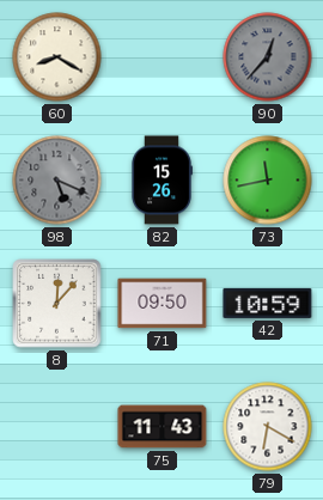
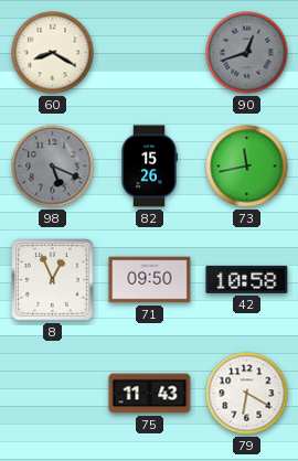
90: 12:37 -> 12:42 (247, 53)
8: 12:07 -> 12:56 (53, 280)
42: 10:59 -> 10:58 (247, 279)
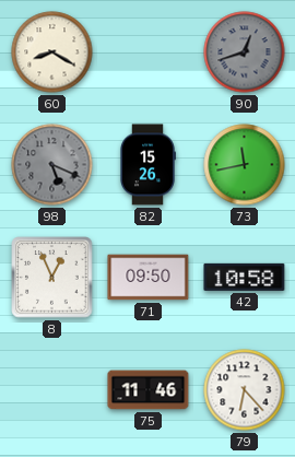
75: 11:43 -> 11:46 (149, 390)
79: 6:20 -> 6:23 (245, 390)
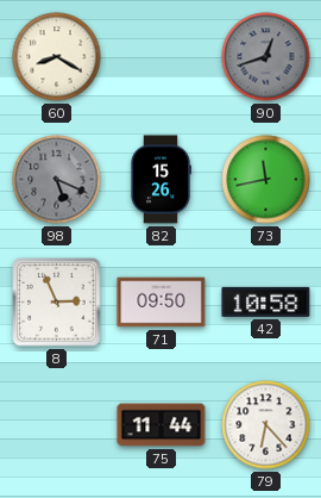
8: 12:56 -> 2:56 (57, 303)
75: 11:46 -> 11:44 (162, 425)
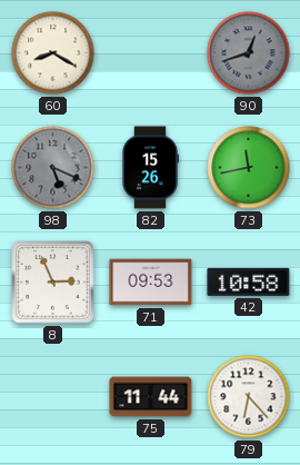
71: 09:50 -> 09:53 (151, 283)
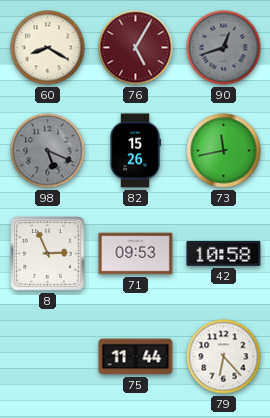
76: none -> 5:05 (136, 48)
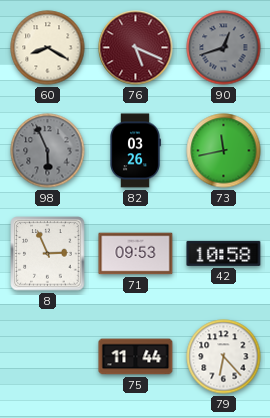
76: 5:05 -> 5:19 (136, 48)
98: 5:19 -> 5:56 (48, 151)
82: 15:26 -> 03:26 (136, 151)
